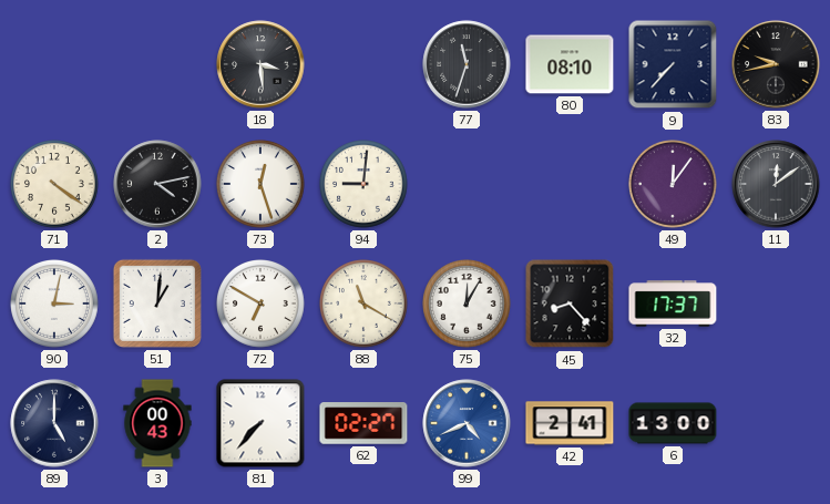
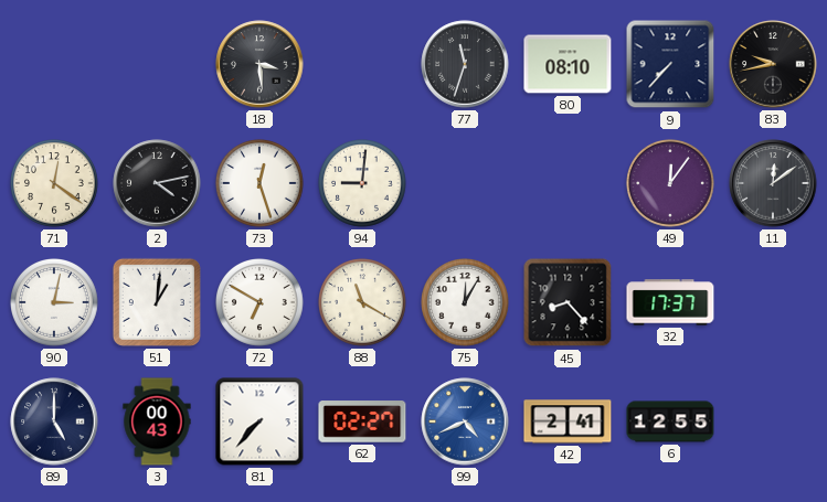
71: 4:21 -> 12:21 (55, 184)
6: 13:00 -> 12:55 (670, 421)
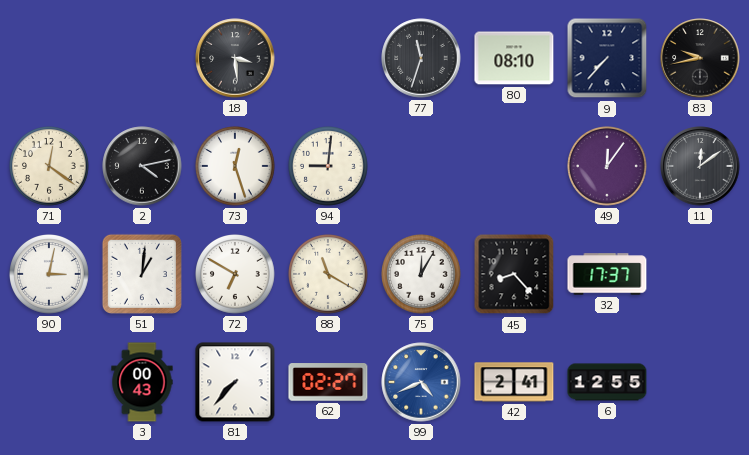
89: 5:00 -> none (54, 421)
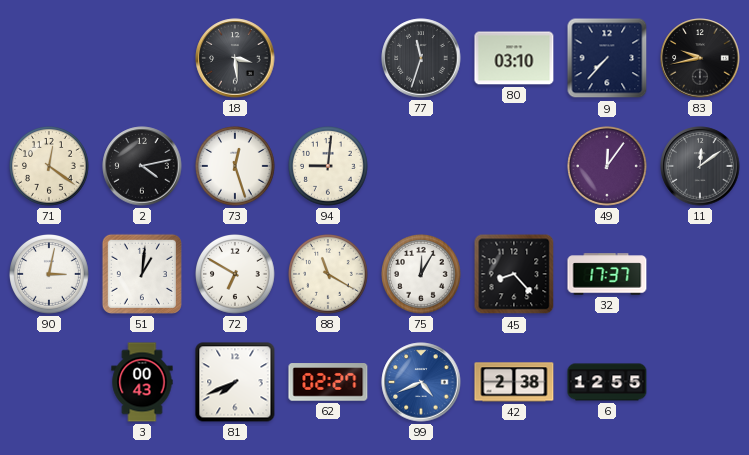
80: 08:10 -> 03:10 (514, 58)
81: 7:37 -> 7:41 (235, 382)
42: 2:41 -> 2:38 (514, 382)
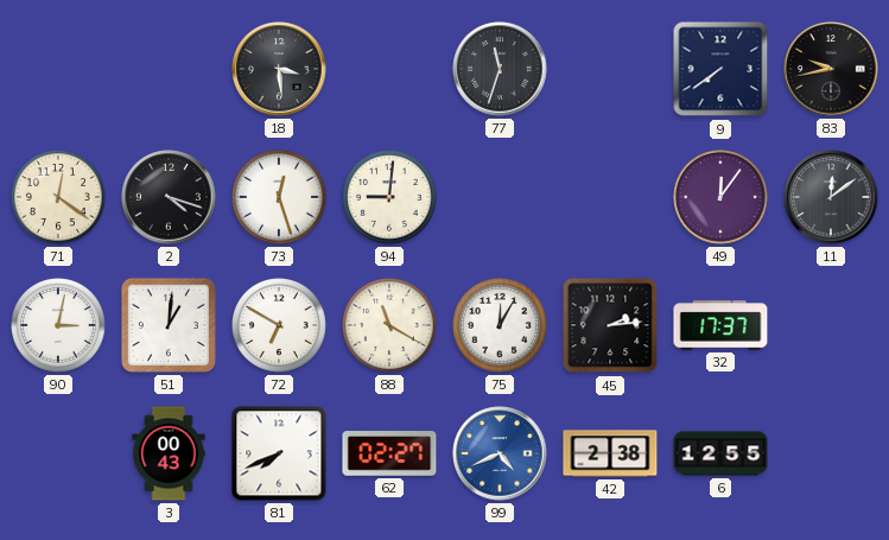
80: 03:10 -> none (514, 58)
9: 7:37 -> 7:39 (720, 69)
2: 4:13 -> 4:18 (169, 197)
45: 8:23 -> 2:14 (610, 325)
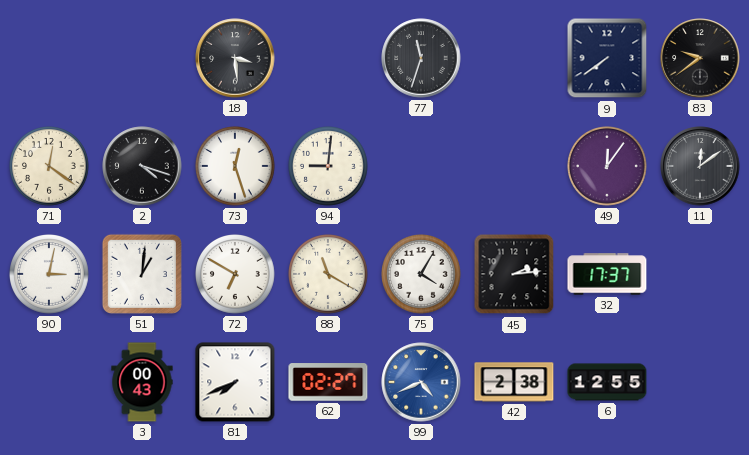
83: 9:43 -> 9:39 (700, 58)
75: 12:05 -> 4:05 (422, 275)
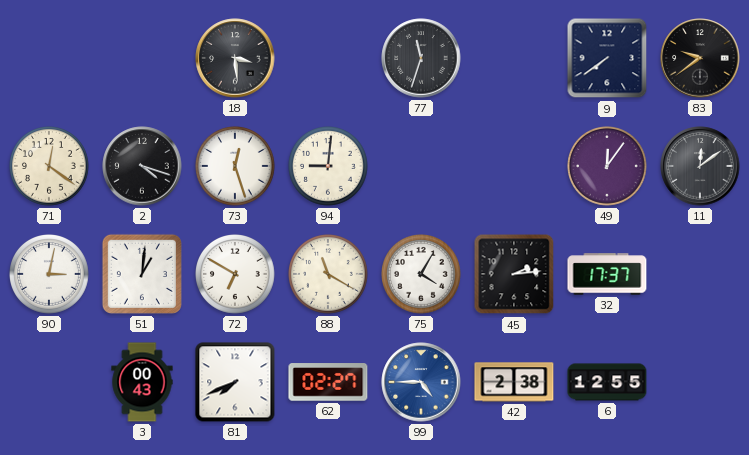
99: 4:41 -> 4:45 (421, 382)
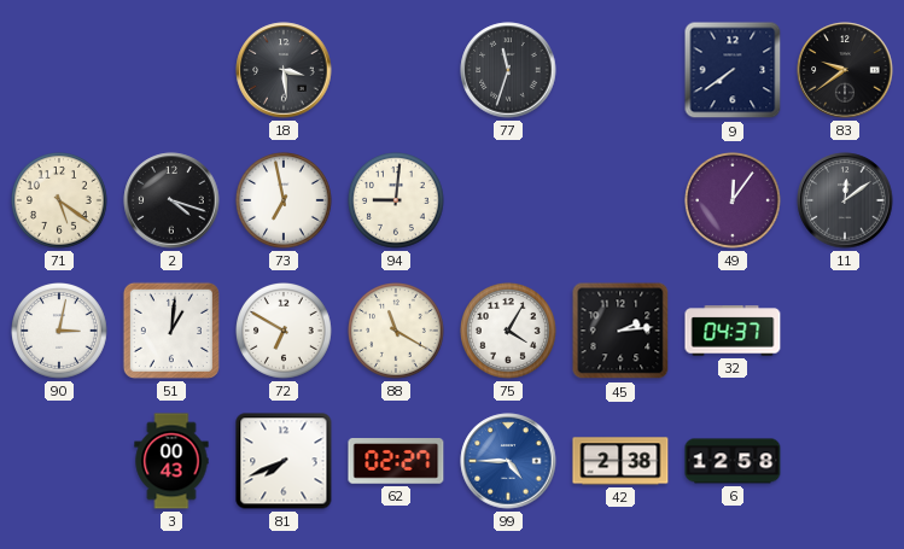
71: 12:21 -> 5:21 (60, 202)
73: 12:27 -> 6:58 (285, 202)
32: 17:37 -> 04:37 (733, 331)
6: 12:55 -> 12:58 (733, 461)
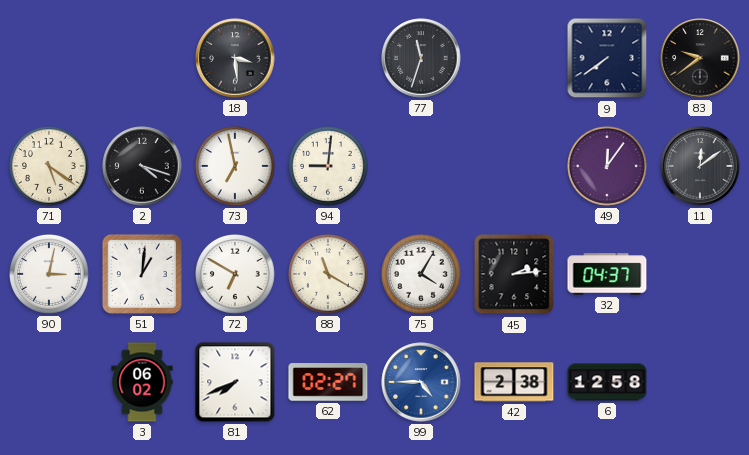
3: 00:43 -> 06:02 (142, 382)
